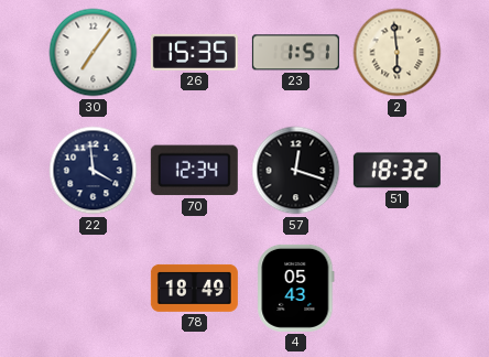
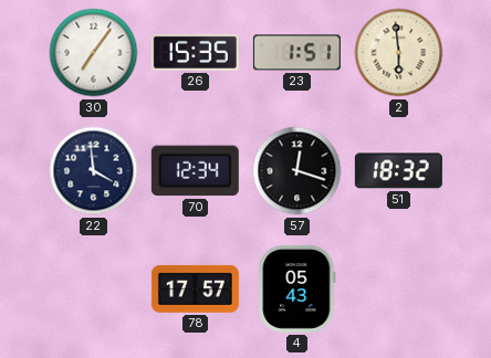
78: 18:49 -> 17:57 (195, 288)
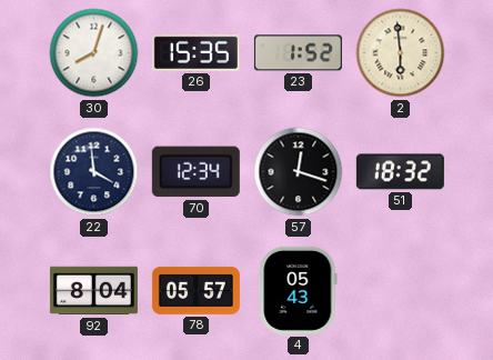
30: 7:06 -> 8:03 (94, 53)
23: 1:51 -> 1:52 (298, 53)
92: none -> 8:04 (93, 291)
78: 17:57 -> 05:57 (195, 290)
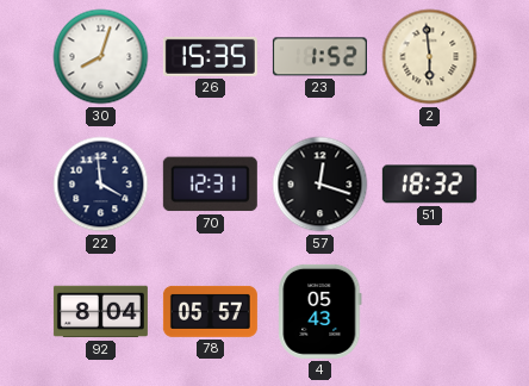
70: 12:34 -> 12:31 (210, 185)
